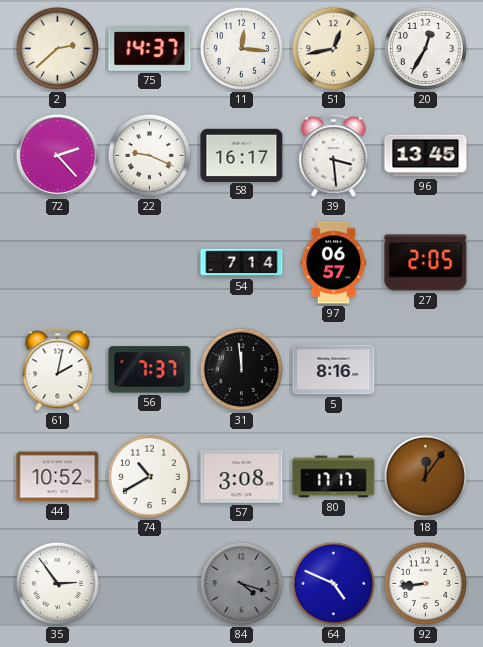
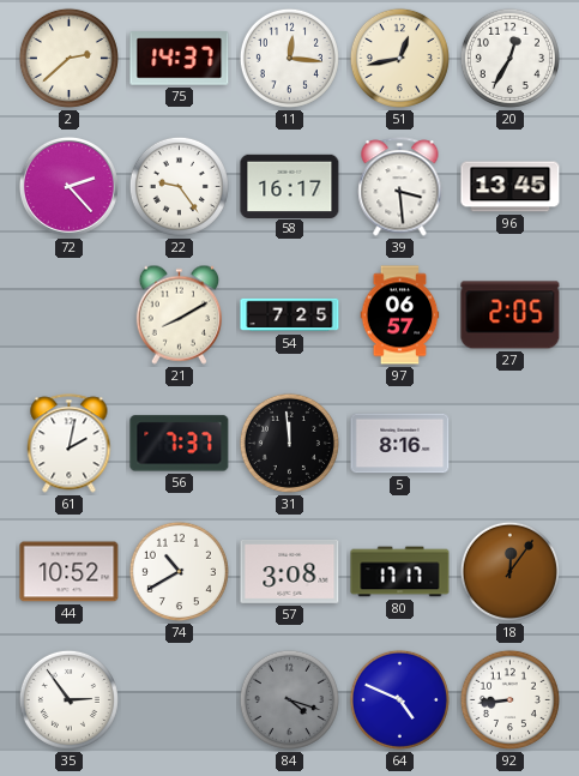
22: 9:19 -> 9:24 (179, 186)
21: none -> 8:10 (179, 314)
54: 7:14 -> 7:25 (290, 315)
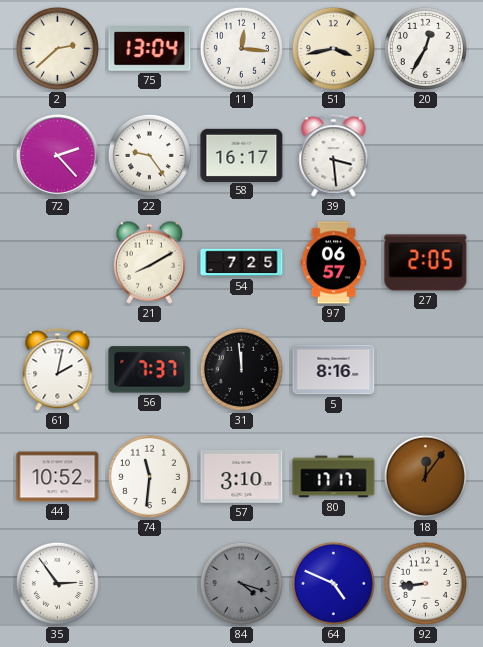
75: 14:37 -> 13:04 (150, 49)
51: 12:43 -> 3:43 (333, 48)
96: 13:45 -> none (511, 187)
74: 10:40 -> 11:31 (149, 476)
57: 3:08 -> 3:10 (242, 477)
